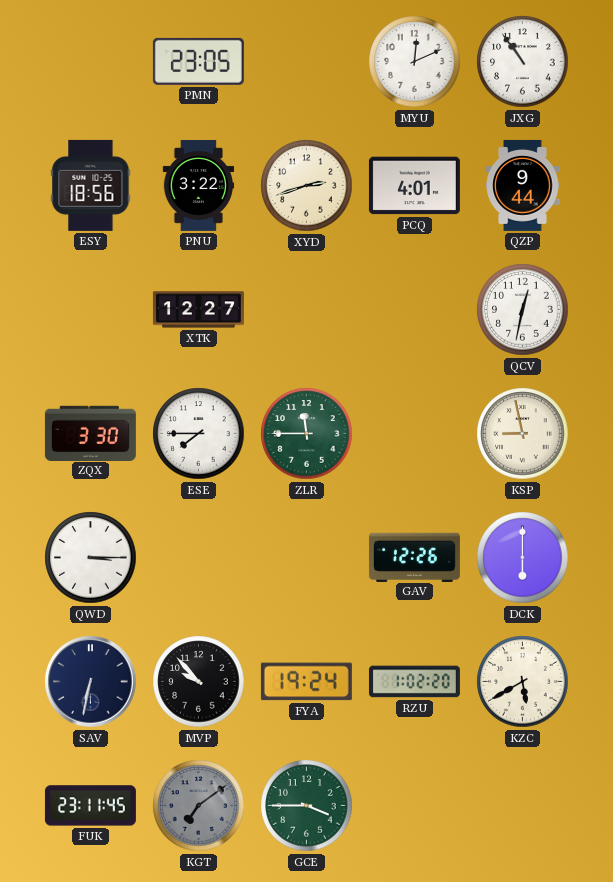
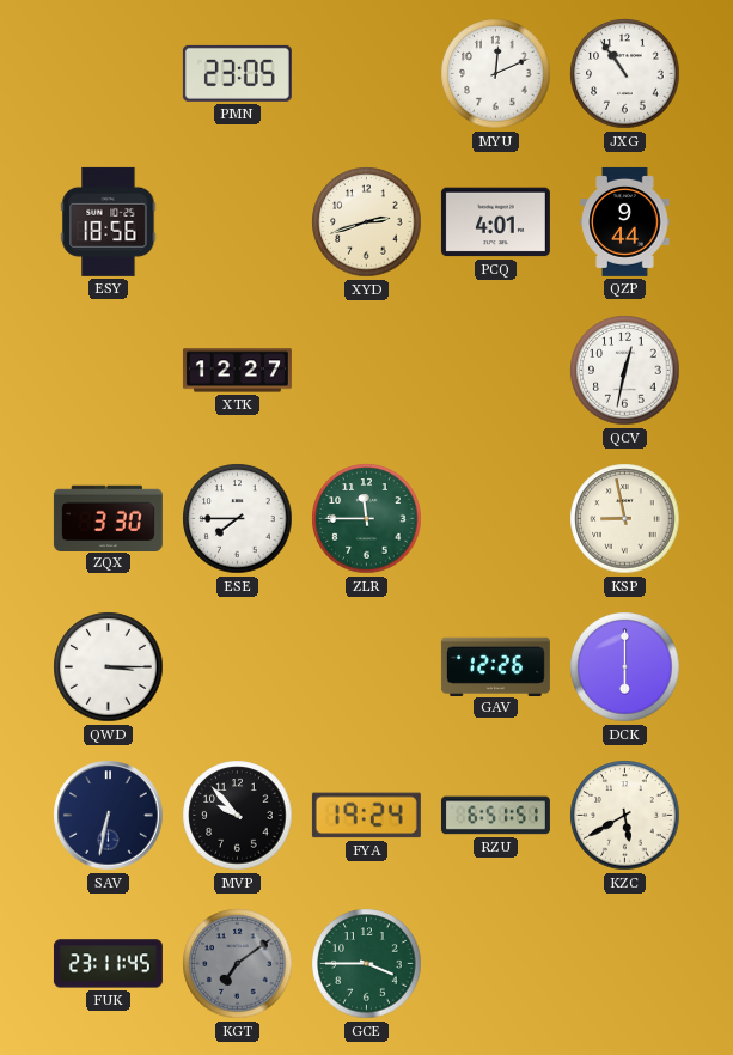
PNU: 3:22 -> none (199, 185)
RZU: 1:02 -> 6:51 (495, 816)
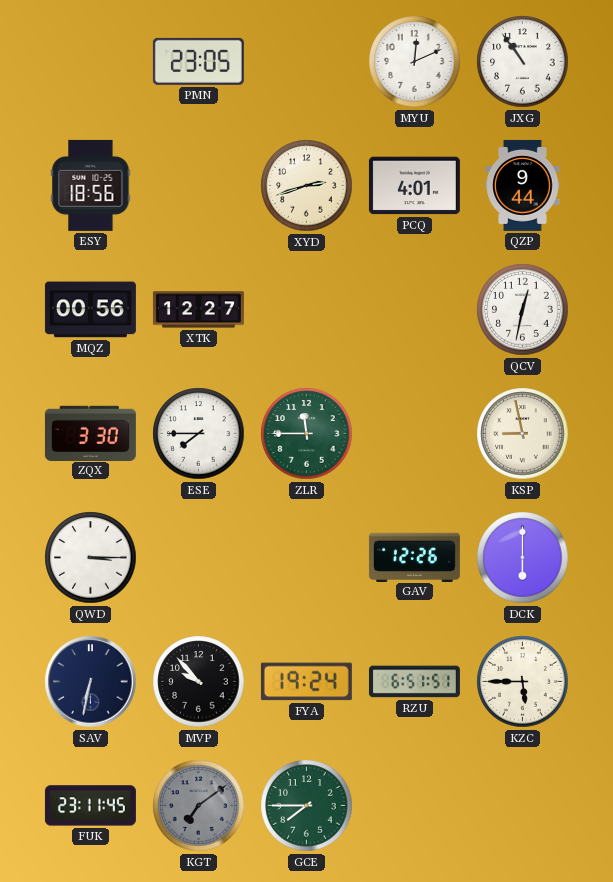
MQZ: none -> 00:56 (90, 310)
KZC: 5:40 -> 5:45 (523, 682)
GCE: 3:45 -> 7:45 (307, 806)
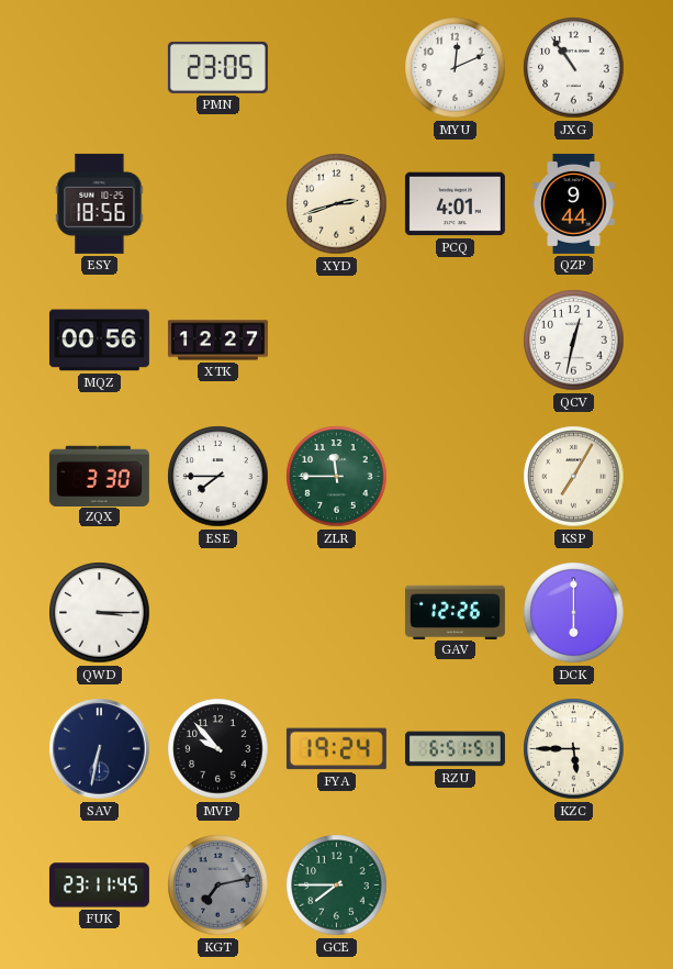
KSP: 8:58 -> 7:05 (574, 477)
KGT: 7:09 -> 7:13 (218, 886)
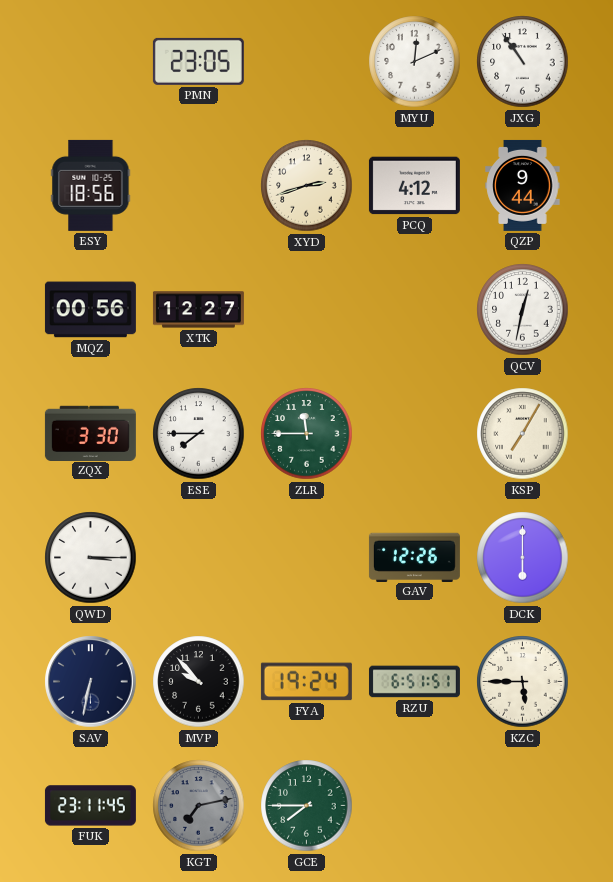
PCQ: 4:01 -> 4:12 (414, 186)
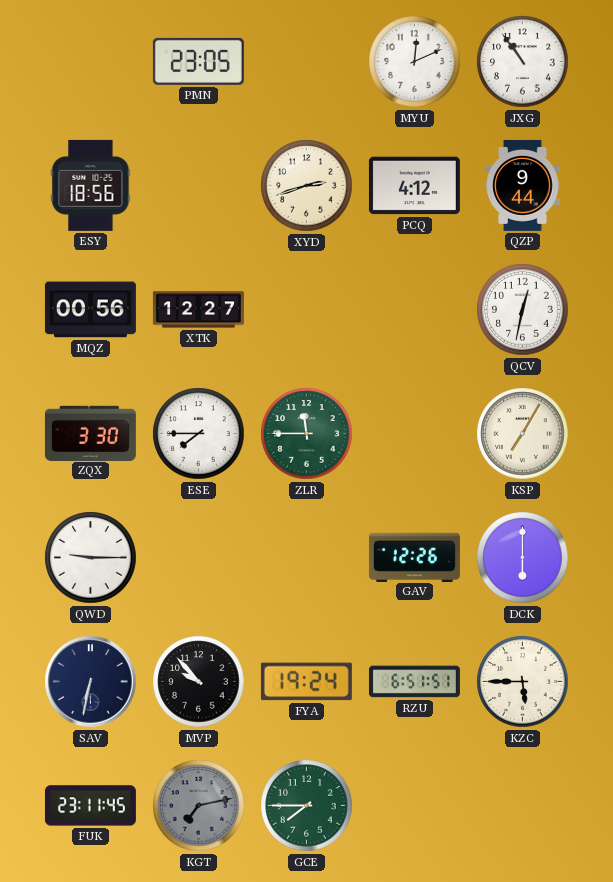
QWD: 3:15 -> 9:15 (91, 558)
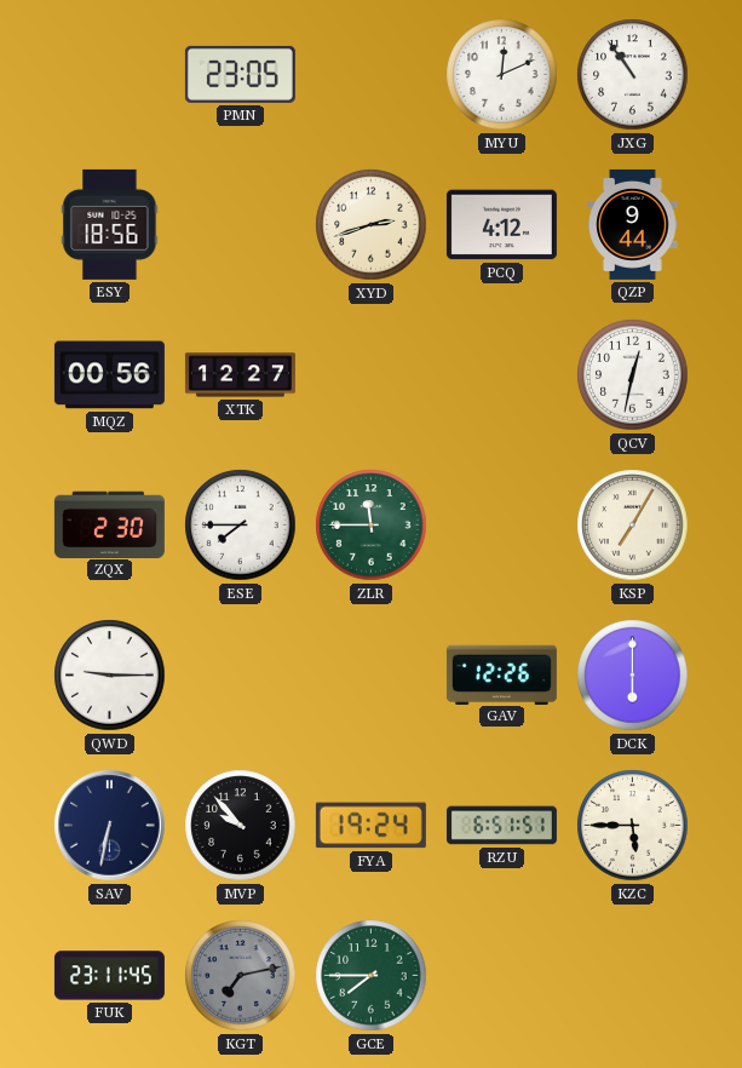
ZQX: 3:30 -> 2:30 (109, 524)
